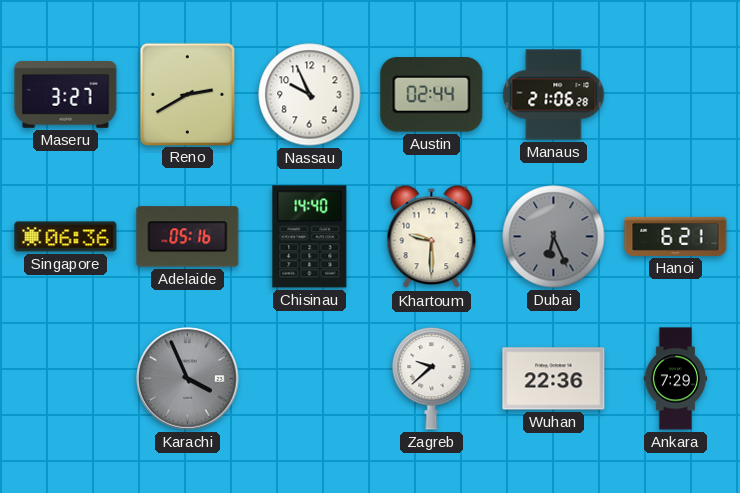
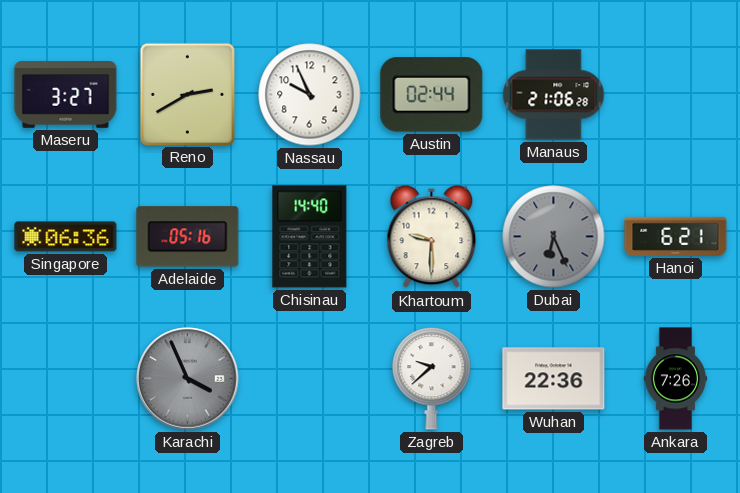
Ankara: 7:29 -> 7:26 (676, 379)
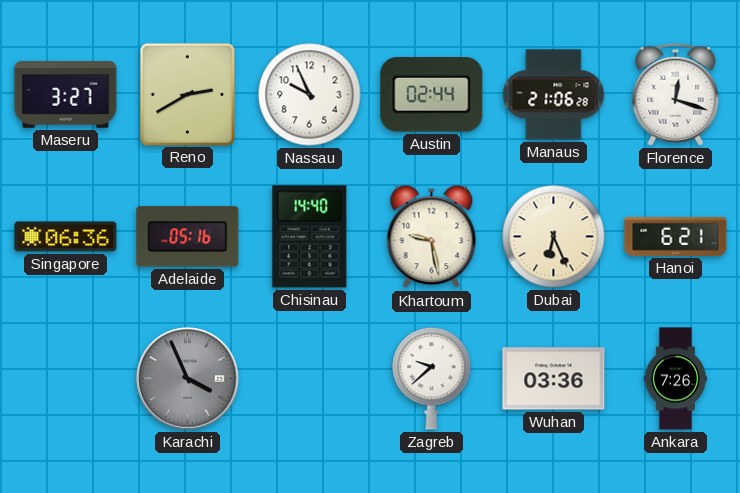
Florence: none -> 12:18 (676, 94)
Khartoum: 9:30 -> 9:28 (432, 237)
Dubai dial: grey -> cream (554, 237)
Wuhan: 22:36 -> 03:36 (554, 379)
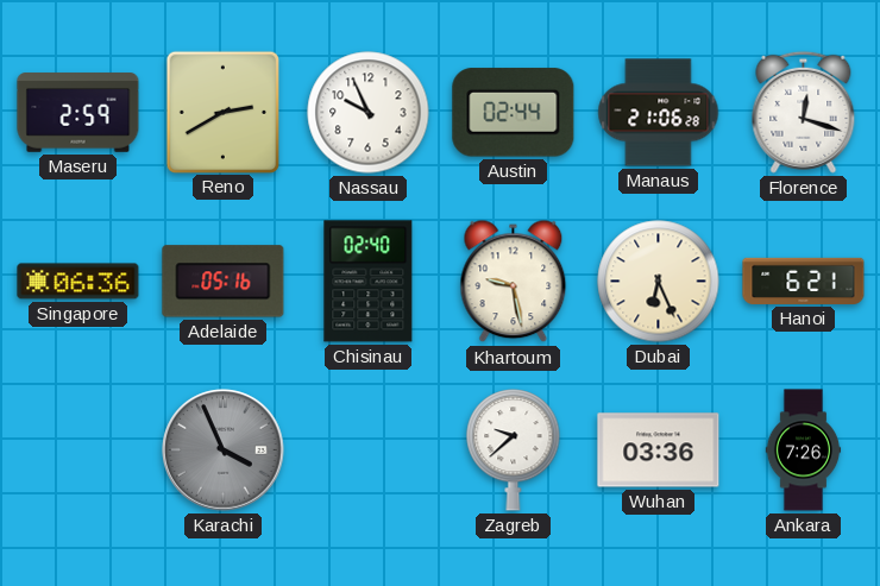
Maseru: 3:27 -> 2:59 (78, 113)
Chisinau: 14:40 -> 02:40 (369, 282)
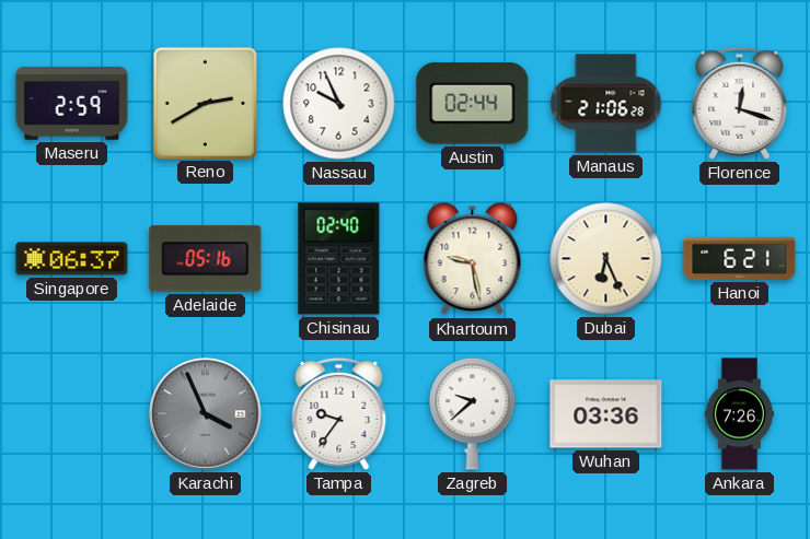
Singapore: 06:36 -> 06:37 (72, 259)
Tampa: none -> 9:36 (339, 413)
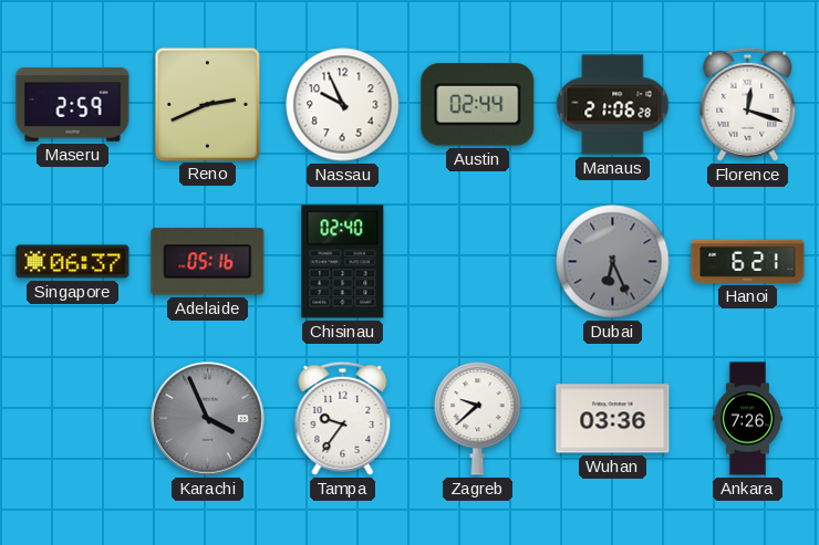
Reno: 2:40 -> 2:41 (207, 104)
Khartoum: 9:28 -> none (473, 259)
Dubai dial: cream -> grey (613, 262)
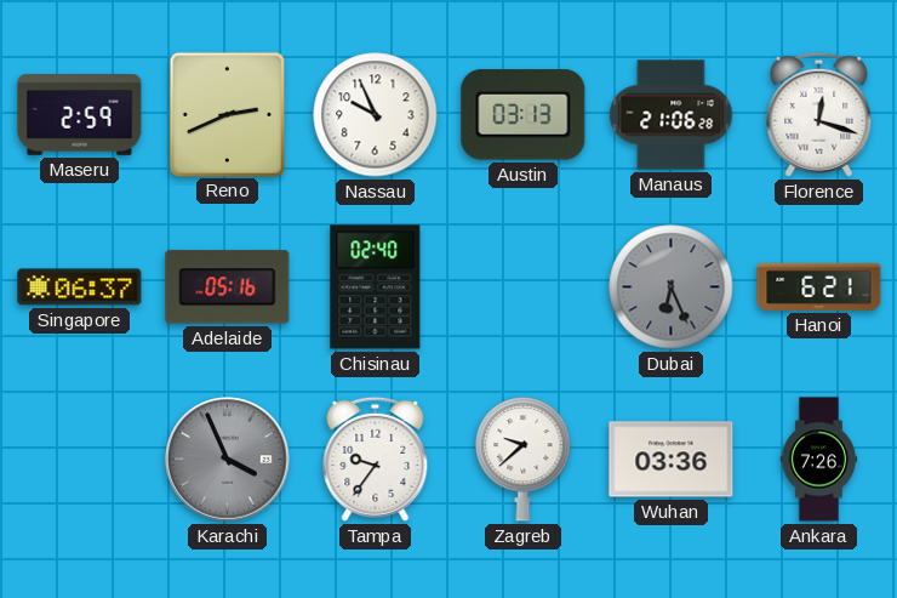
Austin: 02:44 -> 03:13 (524, 115)
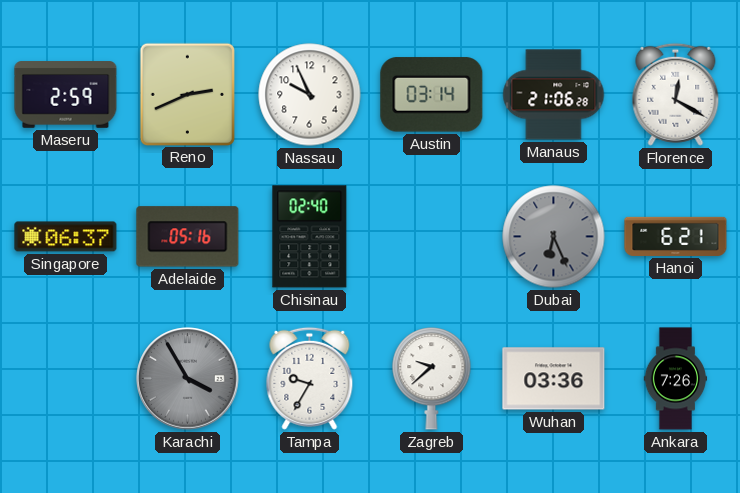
Austin: 03:13 -> 03:14 (432, 95)
Florence: 12:18 -> 12:20 (676, 94)
Karachi: 3:56 -> 3:55 (188, 379)
Tampa: 9:36 -> 9:35 (310, 378)
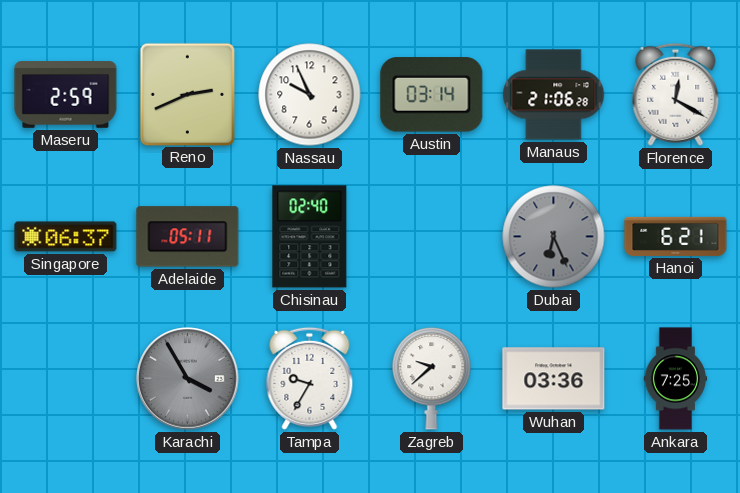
Adelaide: 05:16 -> 05:11 (188, 237)
Ankara: 7:26 -> 7:25 (676, 379)
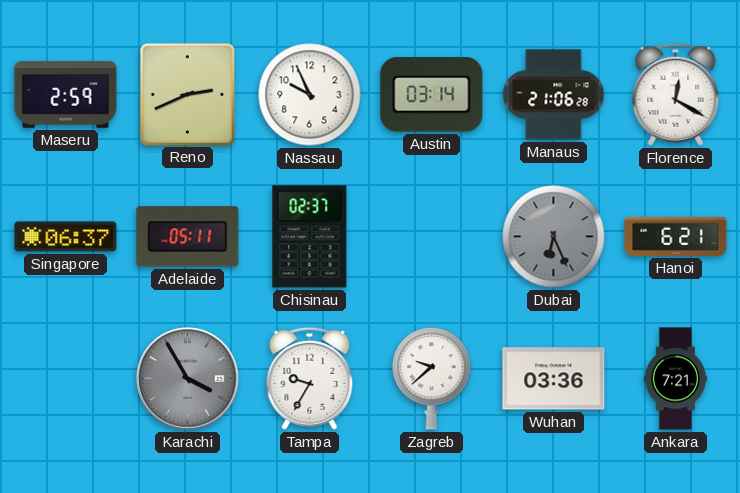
Chisinau: 02:40 -> 02:37 (310, 237)
Ankara: 7:25 -> 7:21 (676, 379)
